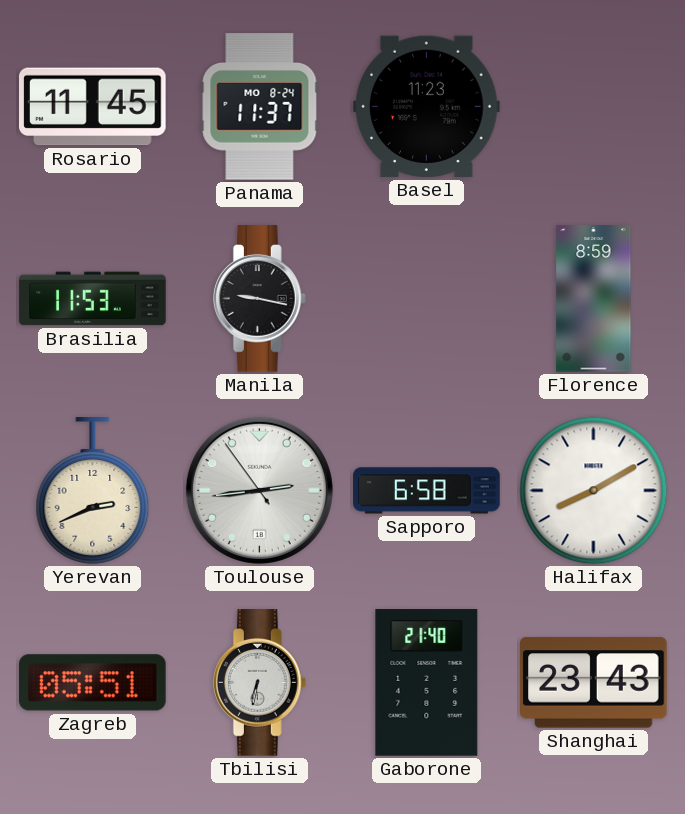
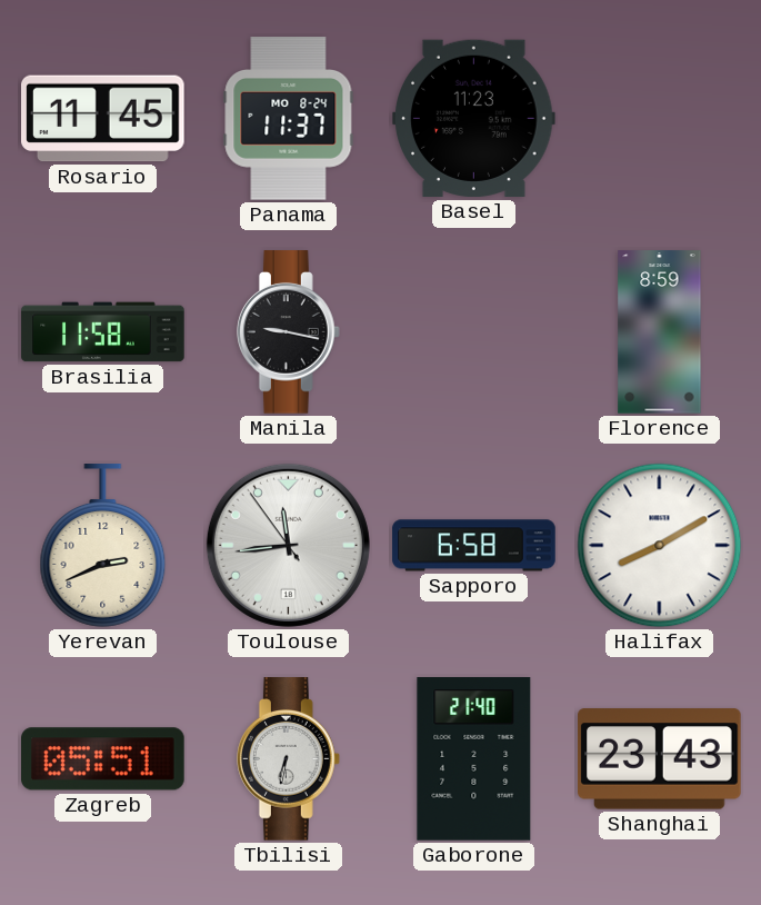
Brasilia: 11:53 -> 11:58 (103, 332)
Toulouse: 2:43 -> 11:43 (288, 545)
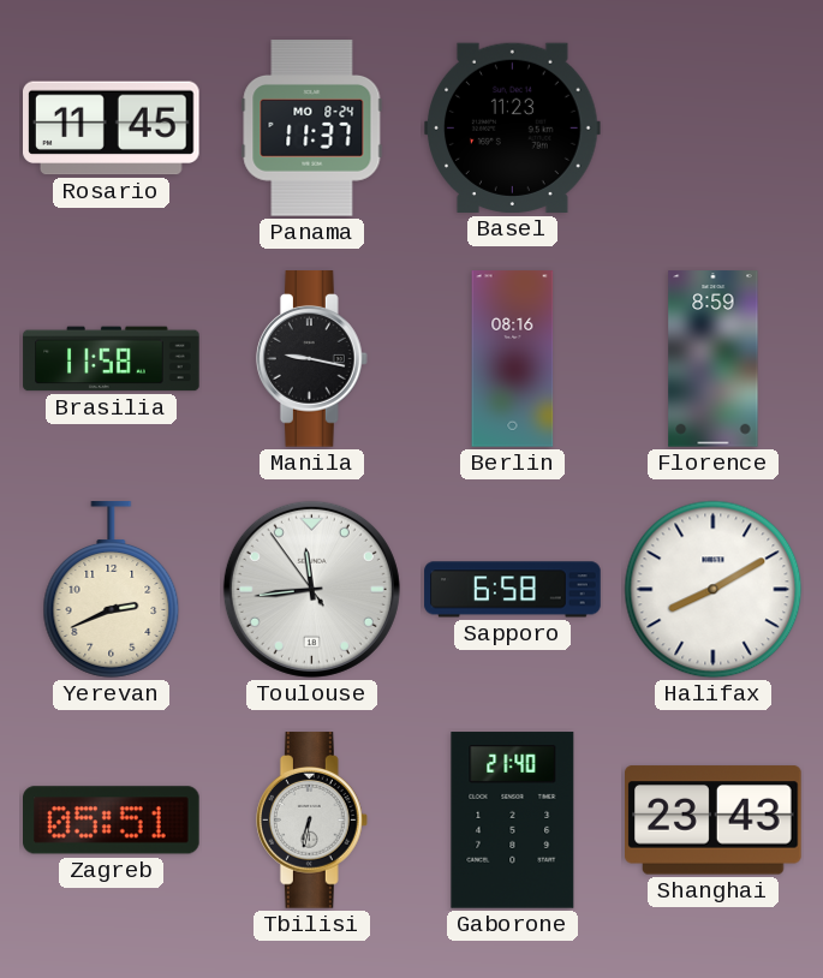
Berlin: none -> 08:16 (513, 359)
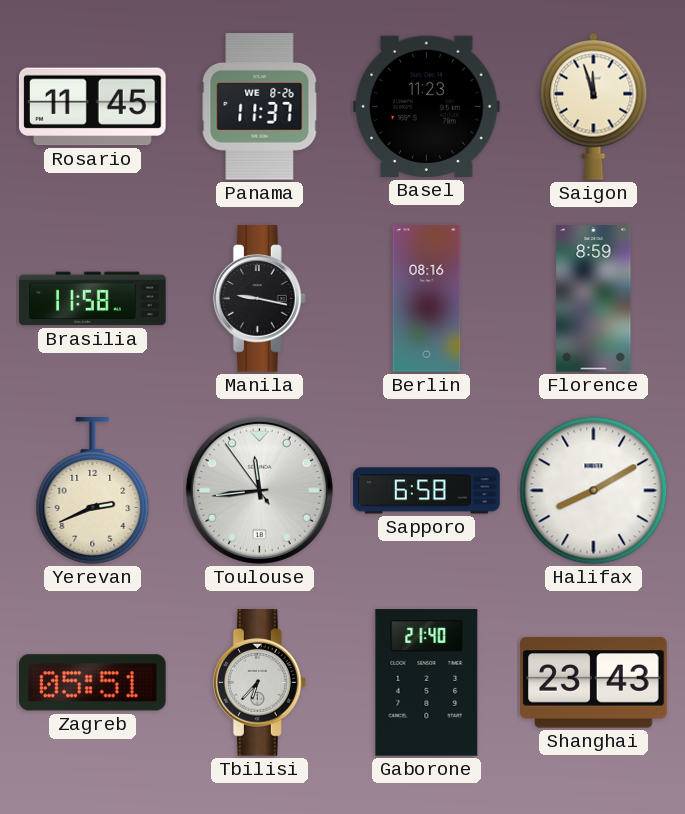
Panama date: MO 8-24 -> WE 8-26 (260, 107)
Saigon: none -> 11:57 (594, 106)
Tbilisi: 6:32 -> 6:37 (259, 683)
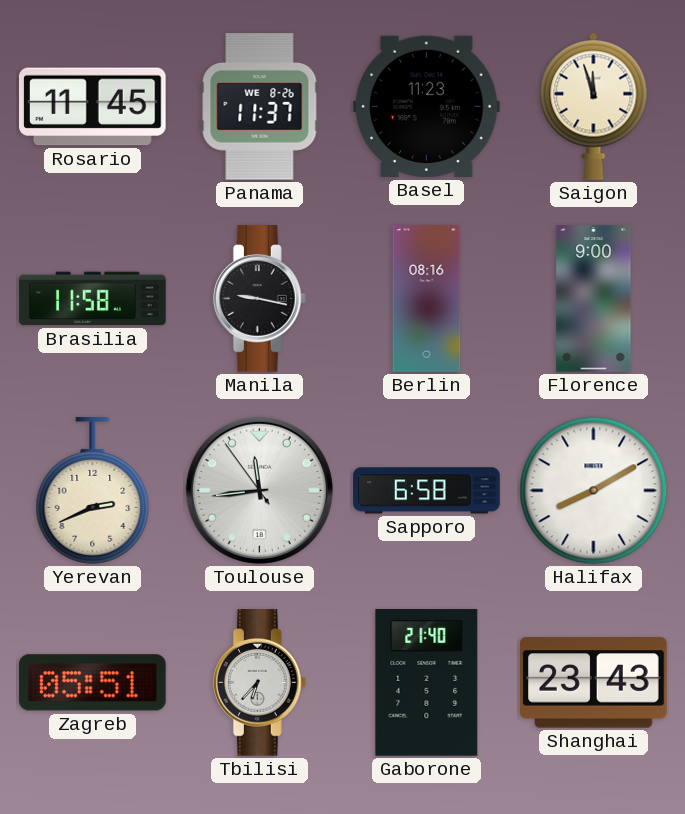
Florence: 8:59 -> 9:00 (594, 299)
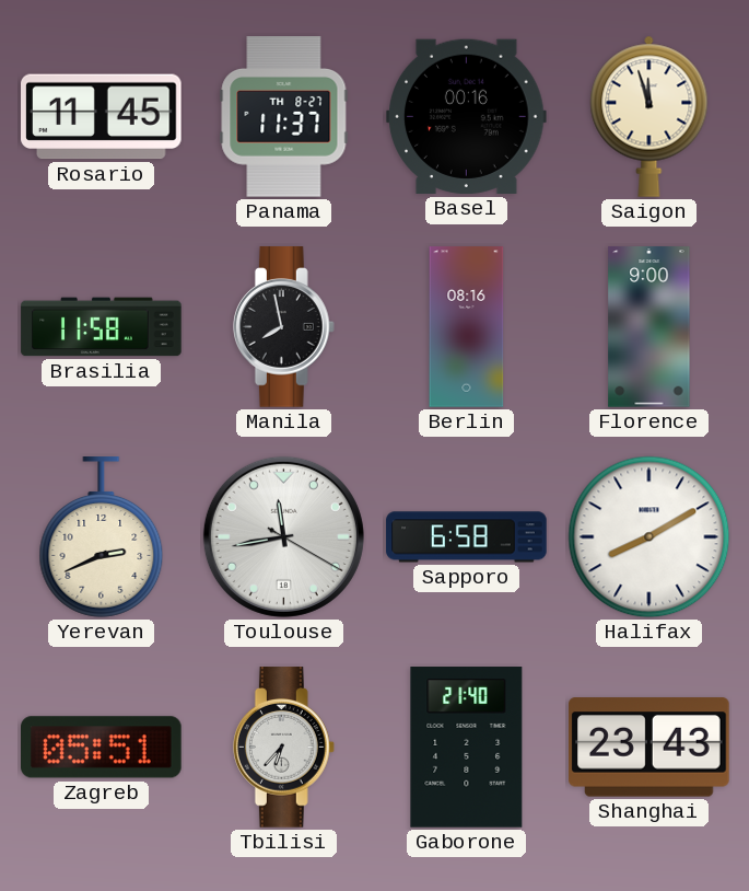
Panama date: WE 8-26 -> TH 8-27 (284, 117)
Basel: 11:23 -> 00:16 (467, 116)
Manila: 9:17 -> 7:58 (283, 327)
Toulouse: 11:43:54 -> 11:43:20 (283, 536)
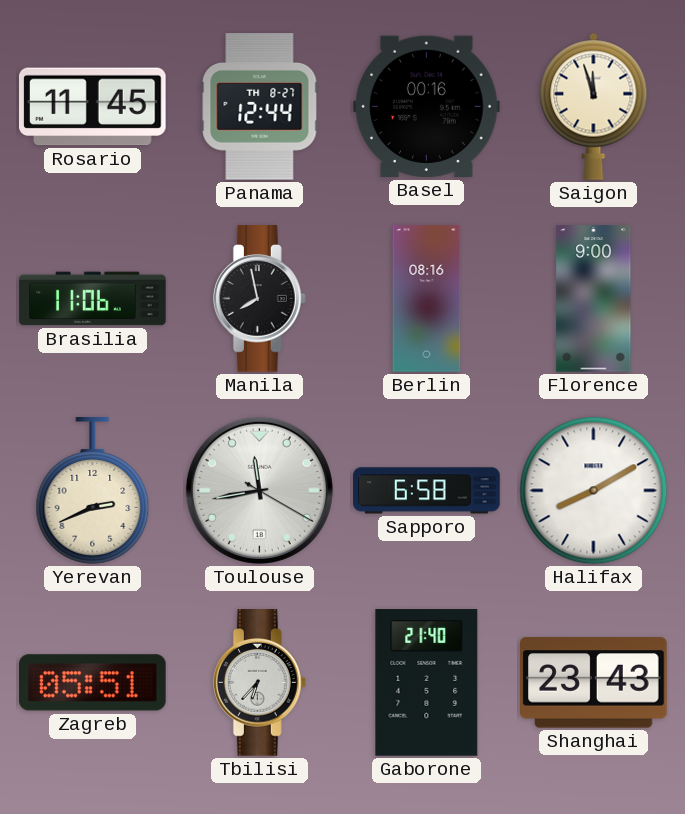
Panama: 11:37 -> 12:44 (260, 107)
Brasilia: 11:58 -> 11:06 (93, 299)
